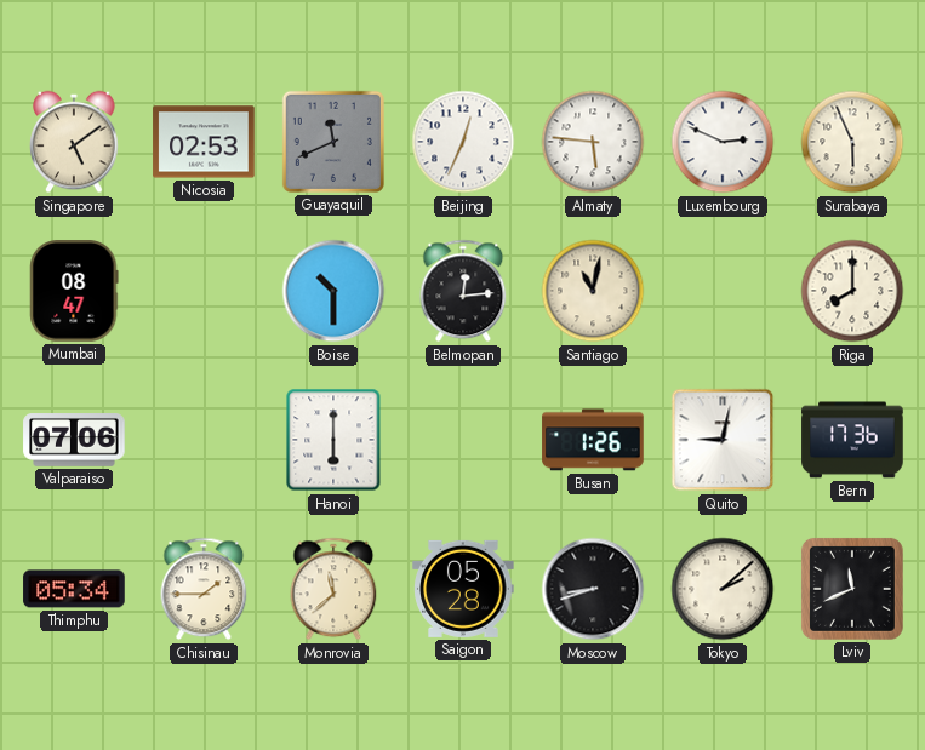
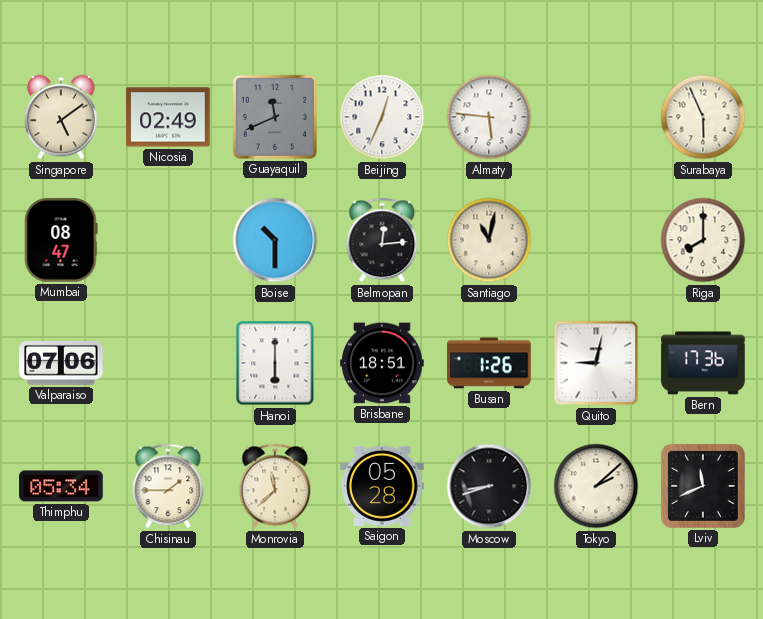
Nicosia: 02:53 -> 02:49 (168, 117)
Luxembourg: 2:49 -> none (723, 142)
Brisbane: none -> 18:51 (382, 363)
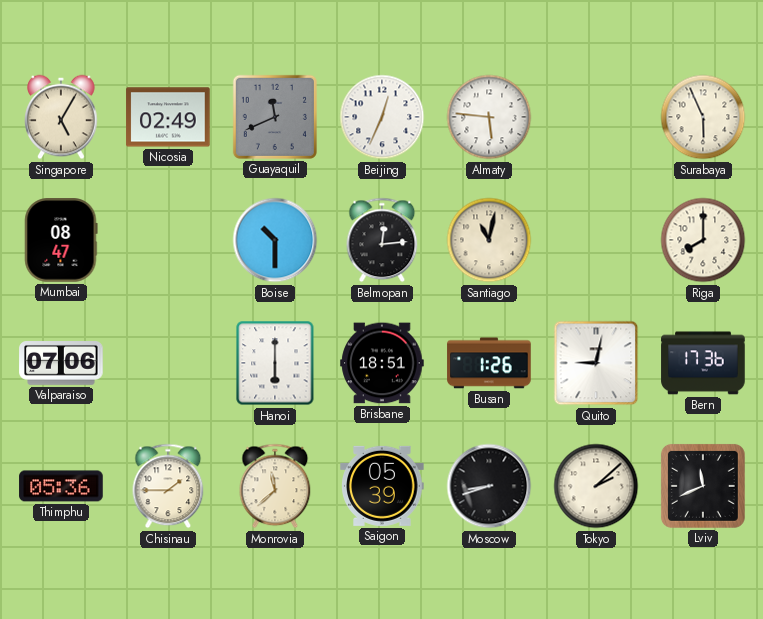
Singapore: 5:09 -> 5:05 (61, 117)
Thimphu: 05:34 -> 05:36 (61, 486)
Saigon: 05:28 -> 05:39 (382, 486)
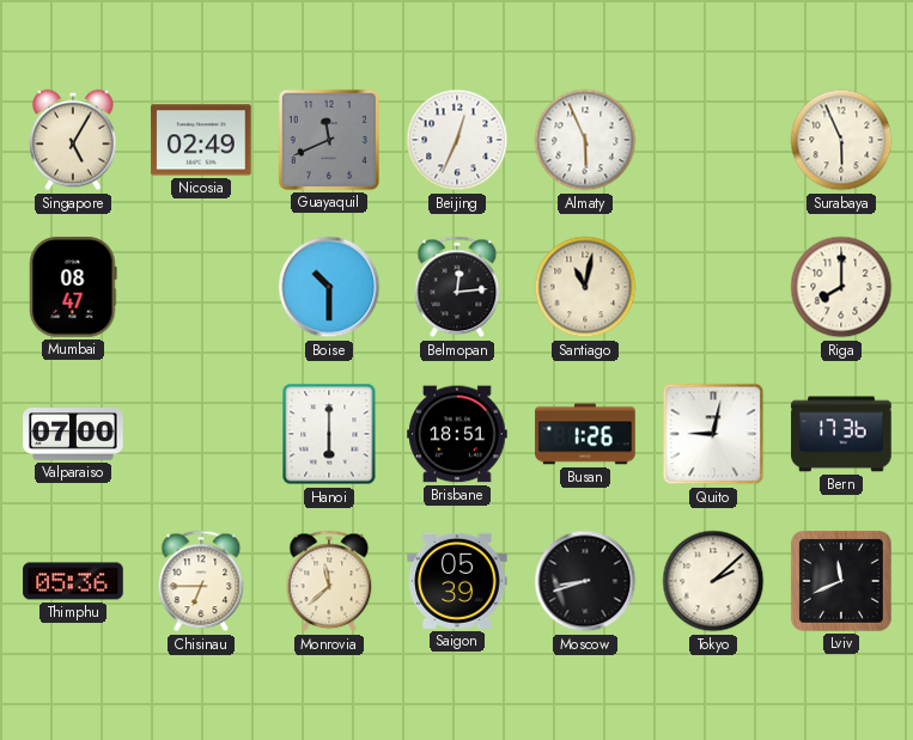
Almaty: 5:46 -> 5:56 (585, 140)
Valparaiso: 07:06 -> 07:00 (73, 435)
Chisinau: 1:45 -> 6:45 (201, 581)
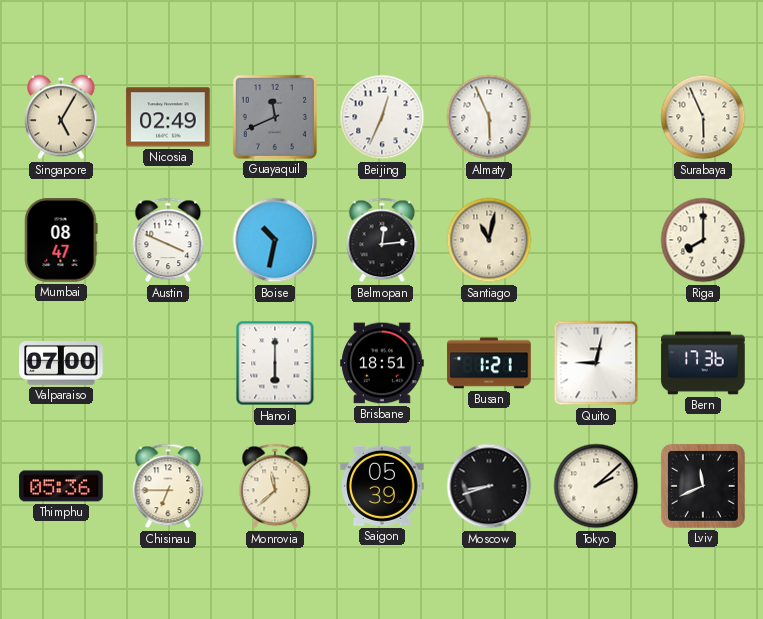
Austin: none -> 3:49 (168, 240)
Boise: 10:30 -> 10:32 (275, 240)
Busan: 1:26 -> 1:21 (489, 363)
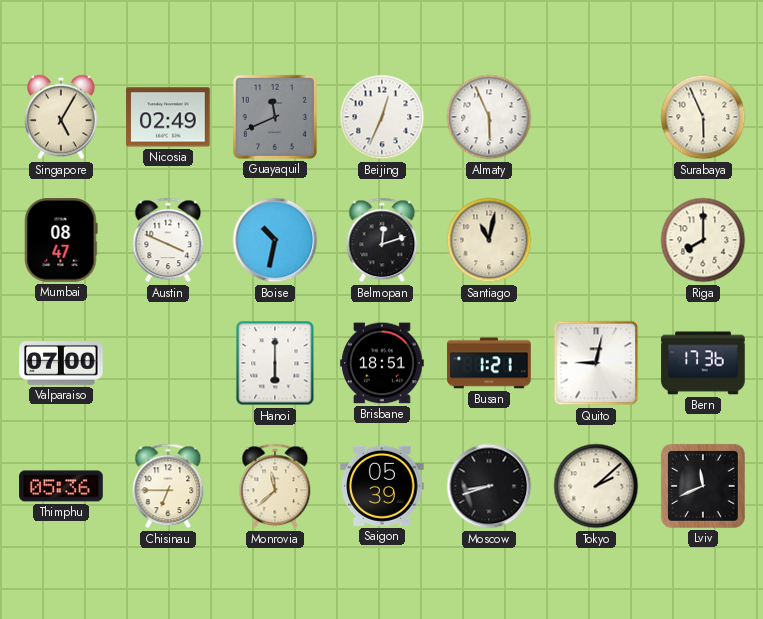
Belmopan: 12:14 -> 12:12 (382, 240)
